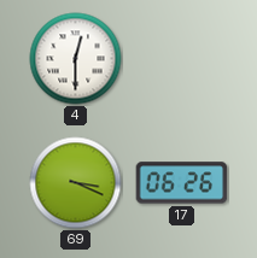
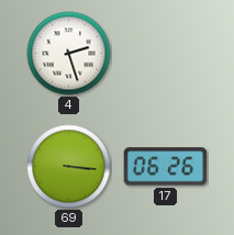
4: 12:30 -> 2:27 (69, 54)
69: 3:19 -> 3:16 (69, 167)
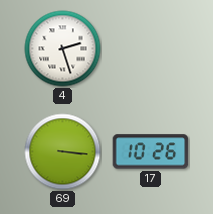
17: 06:26 -> 10:26 (151, 152)
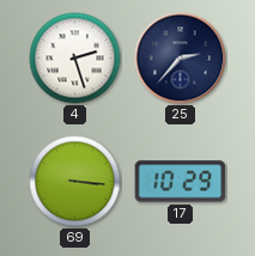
25: none -> 2:37 (181, 59)
17: 10:26 -> 10:29 (181, 182)
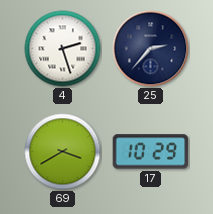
69: 3:16 -> 3:40 (63, 152)
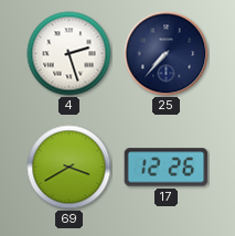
25: 2:37 -> 7:37 (167, 54)
17: 10:29 -> 12:26 (167, 168)
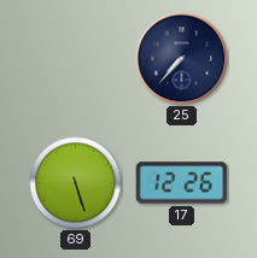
4: 2:27 -> none (70, 54)
69: 3:40 -> 5:27 (76, 183)
